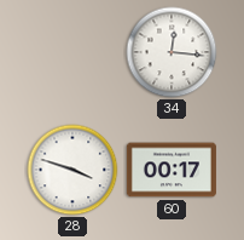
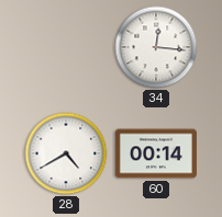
28: 3:48 -> 4:40 (66, 153)
60: 00:17 -> 00:14 (156, 153)
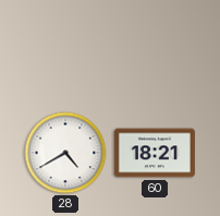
34: 12:16 -> none (156, 47)
60: 00:14 -> 18:21 (155, 153)
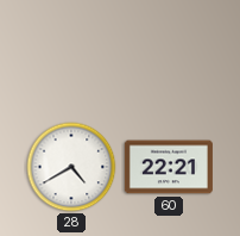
60: 18:21 -> 22:21 (169, 167)
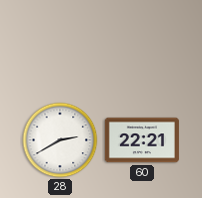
28: 4:40 -> 2:40 (60, 140)
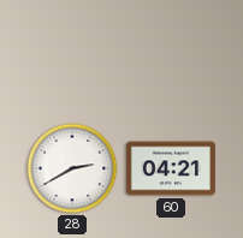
60: 22:21 -> 04:21 (171, 168)
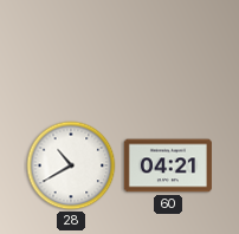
28: 2:40 -> 10:40 (71, 165)
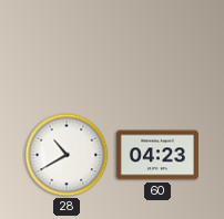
60: 04:21 -> 04:23 (157, 155)
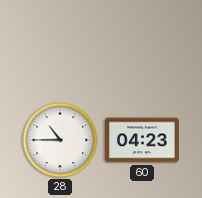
28: 10:40 -> 10:45 (60, 140)
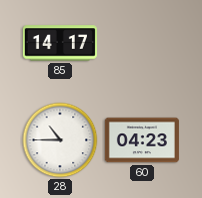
85: none -> 14:17 (60, 43)
